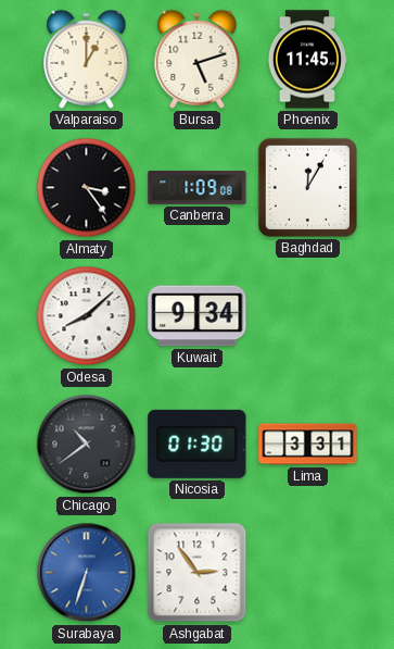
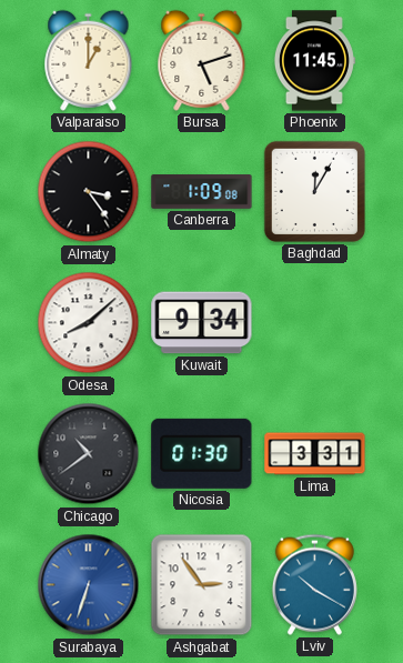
Lviv: none -> 10:20 (314, 584)
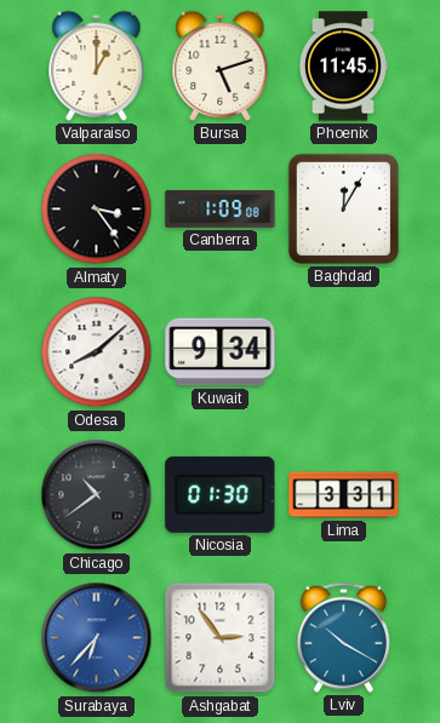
Surabaya: 6:33 -> 6:37 (97, 638)
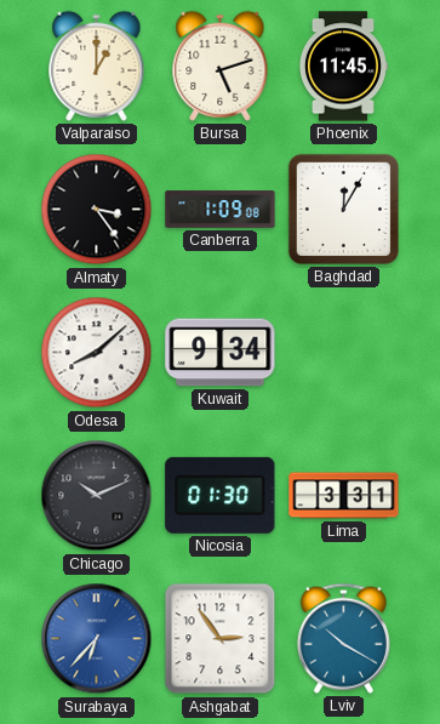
Chicago: 10:39 -> 10:11 (97, 496)
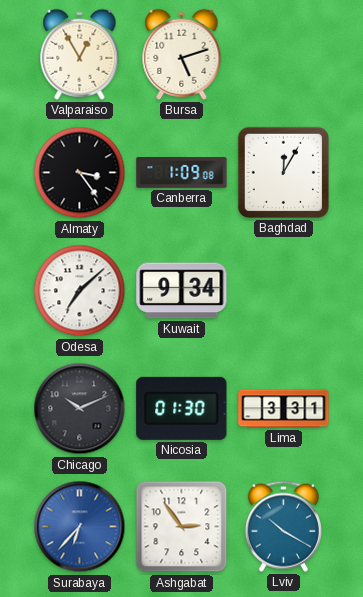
Valparaiso: 1:00 -> 12:55 (80, 54)
Phoenix: 11:45 -> none (343, 67)
Odesa: 8:08 -> 7:08 (80, 291)
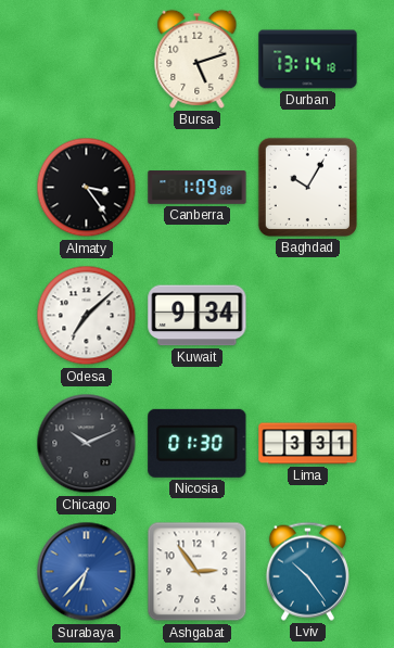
Valparaiso: 12:55 -> none (80, 54)
Durban: none -> 13:14 (308, 60)
Baghdad: 12:05 -> 10:05 (307, 187)
Lviv: 10:20 -> 10:24 (307, 571)
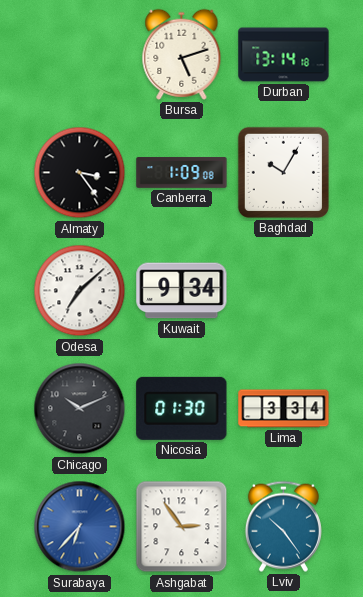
Lima: 3:31 -> 3:34 (284, 409)
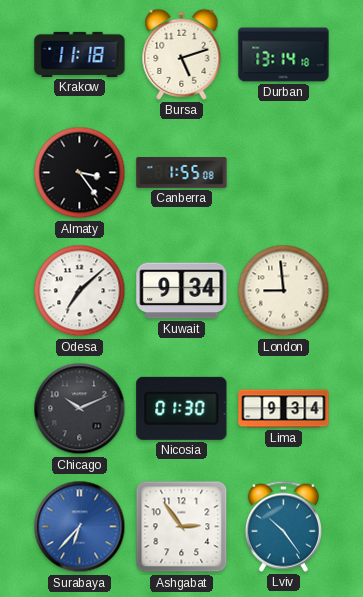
Krakow: none -> 11:18 (80, 54)
Canberra: 1:09 -> 1:55 (182, 173)
Baghdad: 10:05 -> none (283, 172)
London: none -> 8:59 (284, 291)
Lima: 3:34 -> 9:34 (284, 409)
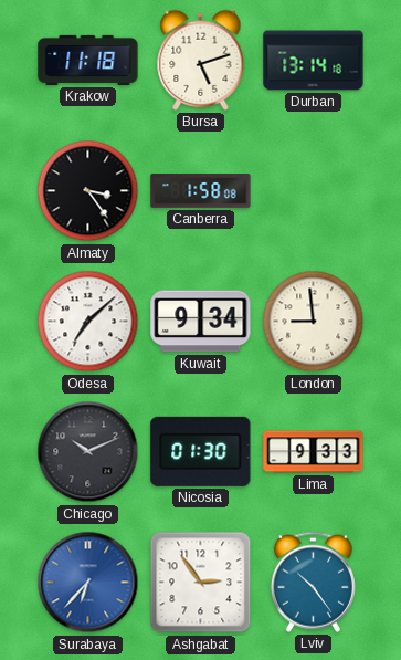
Canberra: 1:55 -> 1:58 (201, 191)
Lima: 9:34 -> 9:33 (314, 452)
